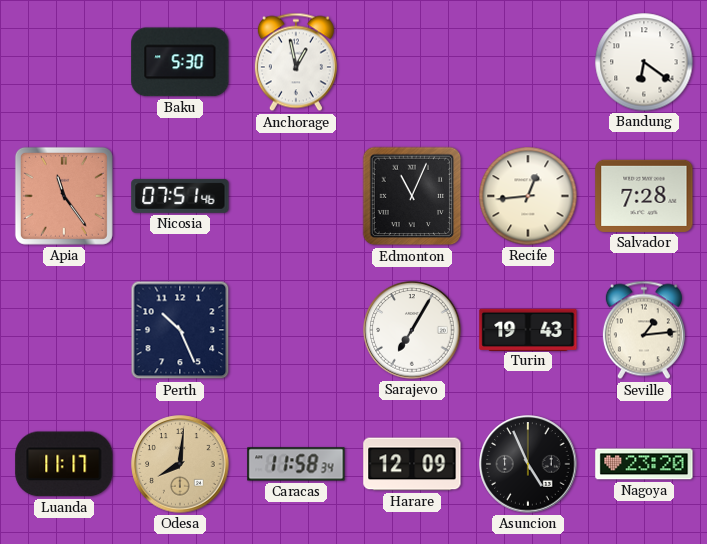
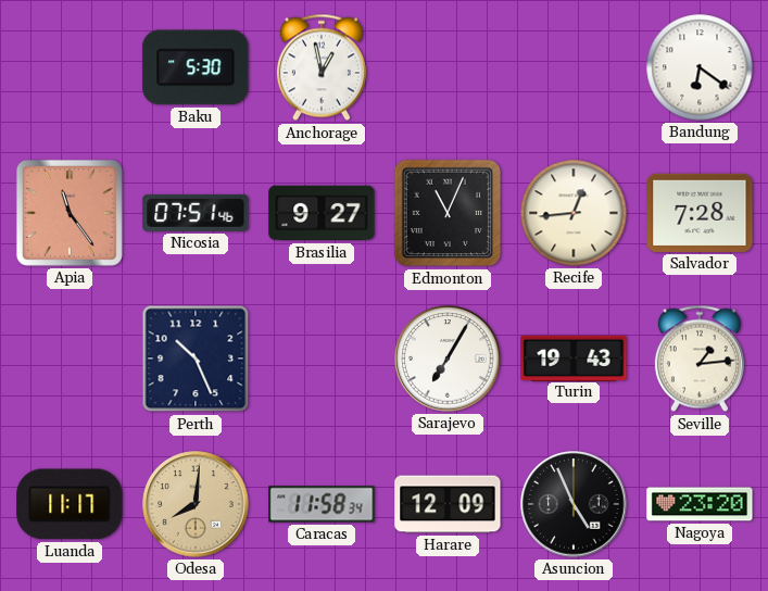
Brasilia: none -> 9:27 (322, 213)
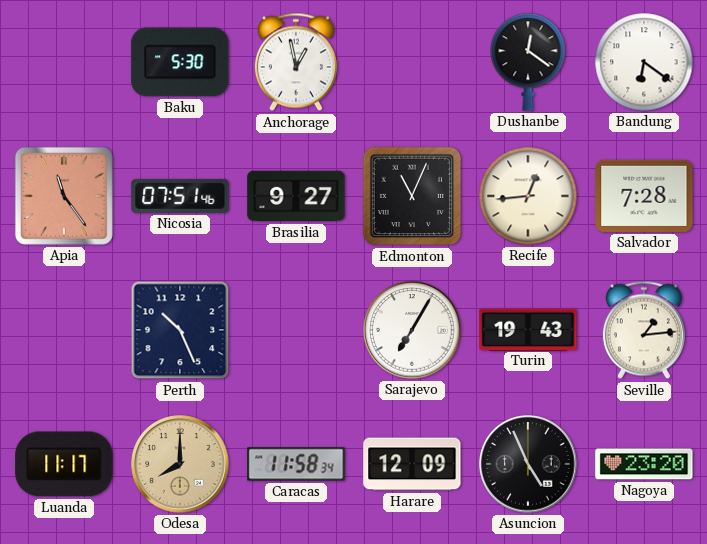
Dushanbe: none -> 12:21 (528, 62)
Odesa: 8:01 -> 8:00 (180, 464)
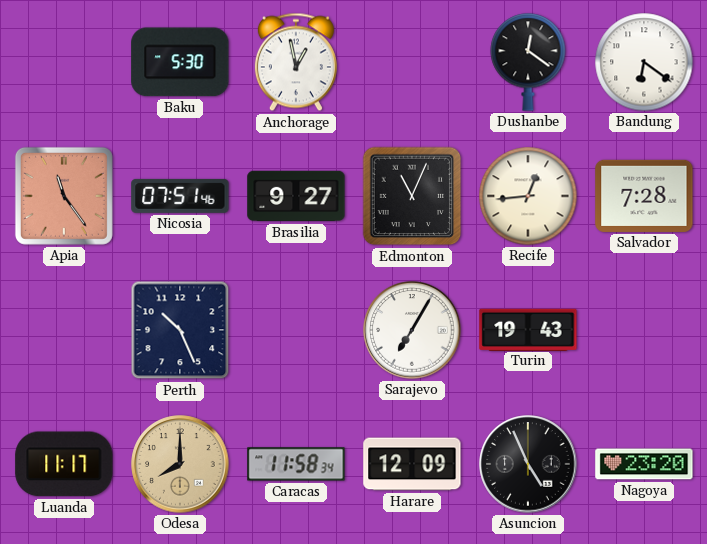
Seville: 1:14 -> none (644, 330)
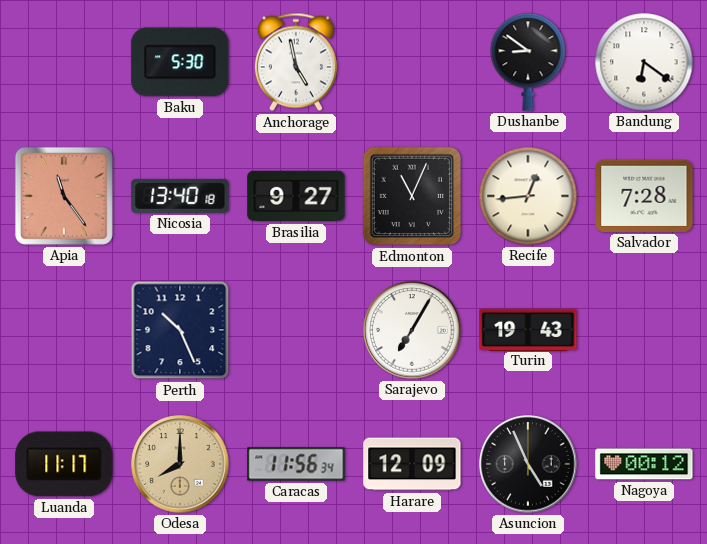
Anchorage: 12:58 -> 4:58 (296, 62)
Dushanbe: 12:21 -> 8:51 (528, 62)
Nicosia: 07:51 -> 13:40 (180, 196)
Caracas: 11:58 -> 11:56 (296, 464)
Nagoya: 23:20 -> 00:12 (644, 464)
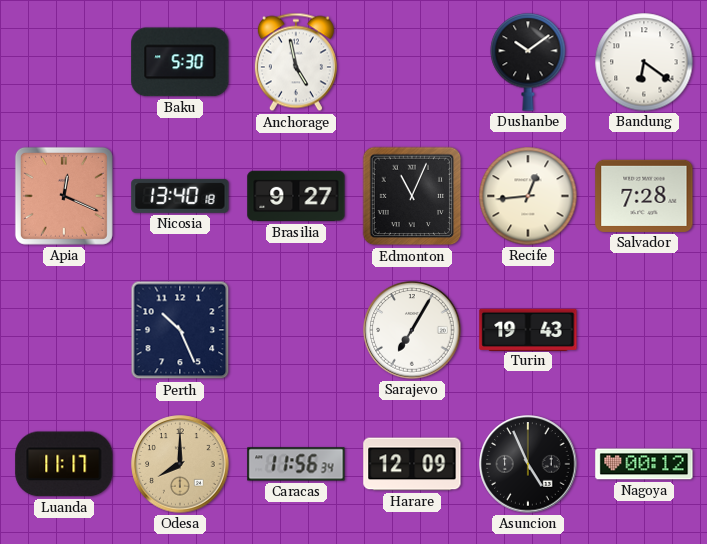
Dushanbe: 8:51 -> 10:09 (528, 62)
Apia: 11:24 -> 12:19 (64, 196)
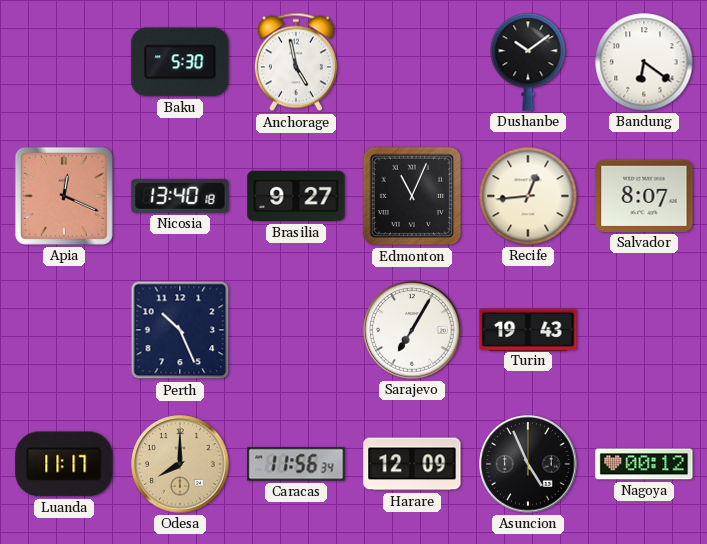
Salvador: 7:28 -> 8:07 (644, 196)
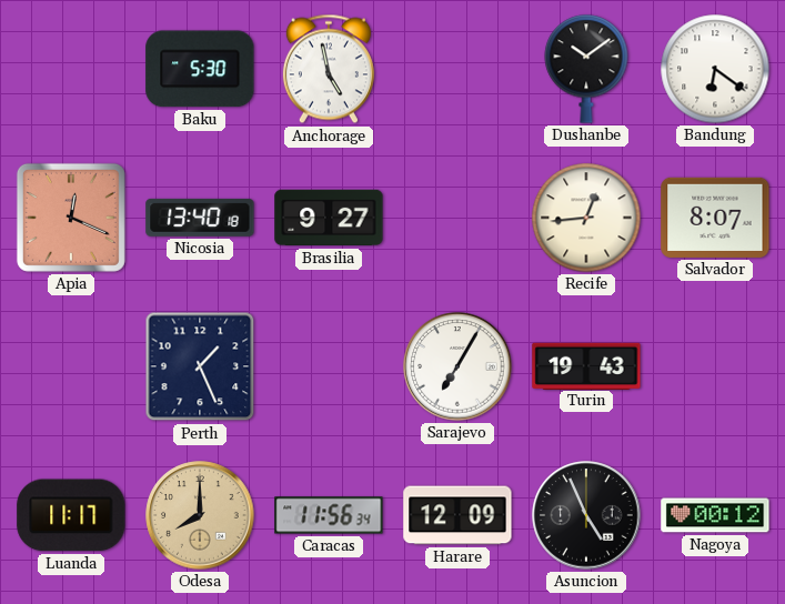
Edmonton: 11:04 -> none (412, 196)
Perth: 10:26 -> 1:26 (200, 366)
